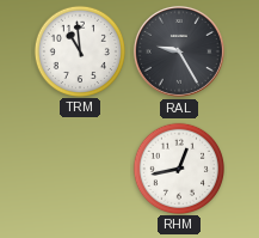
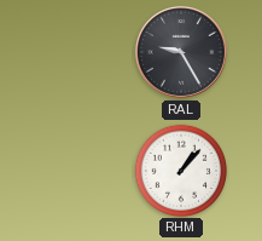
TRM: 10:59 -> none (79, 50)
RHM: 12:43 -> 1:07 (180, 170)
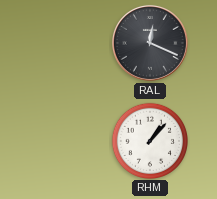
RAL: 9:25 -> 12:19 (150, 43)
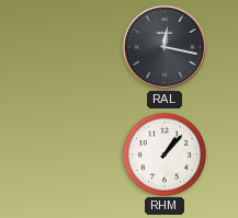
RAL: 12:19 -> 12:17 (165, 47)
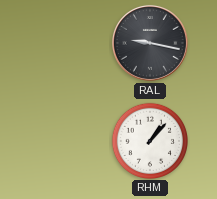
RAL: 12:17 -> 9:17 (150, 43)
